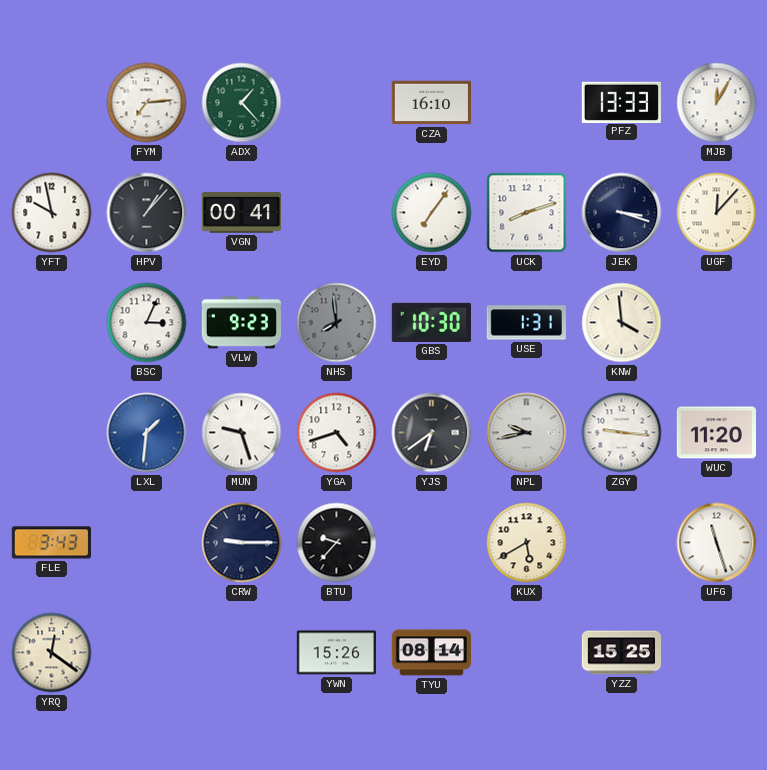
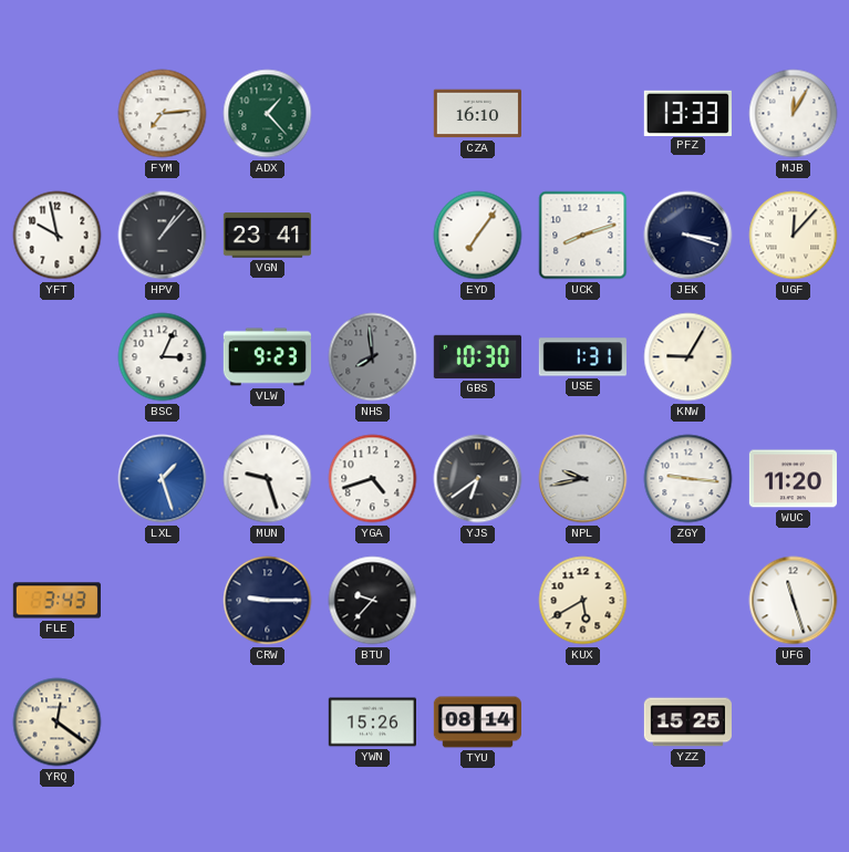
VGN: 00:41 -> 23:41 (267, 236)
KNW: 3:59 -> 9:05 (688, 357)
LXL: 1:31 -> 1:27 (163, 479)
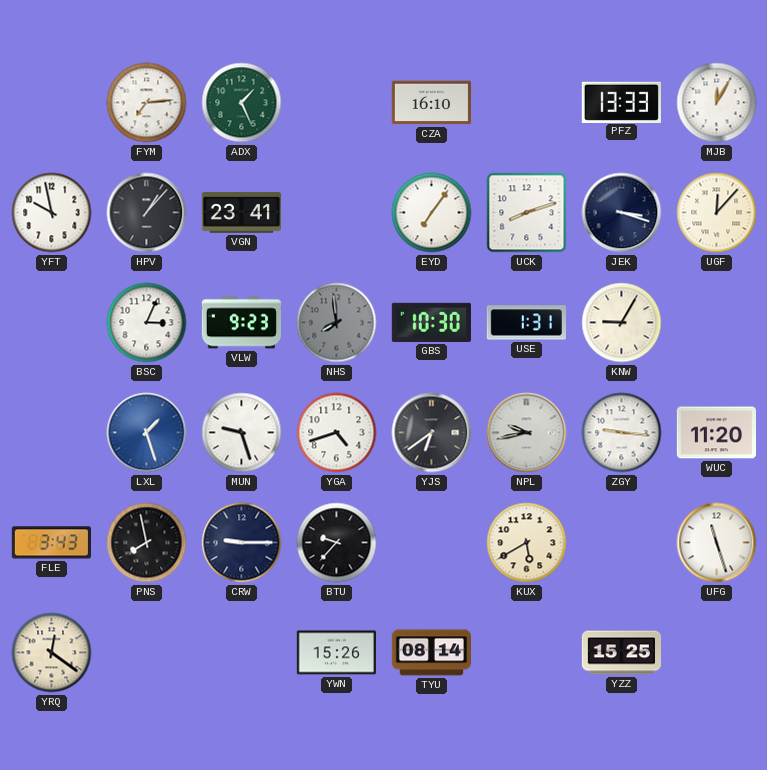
ADX: 1:23 -> 1:26 (242, 103)
PNS: none -> 7:58 (147, 543)
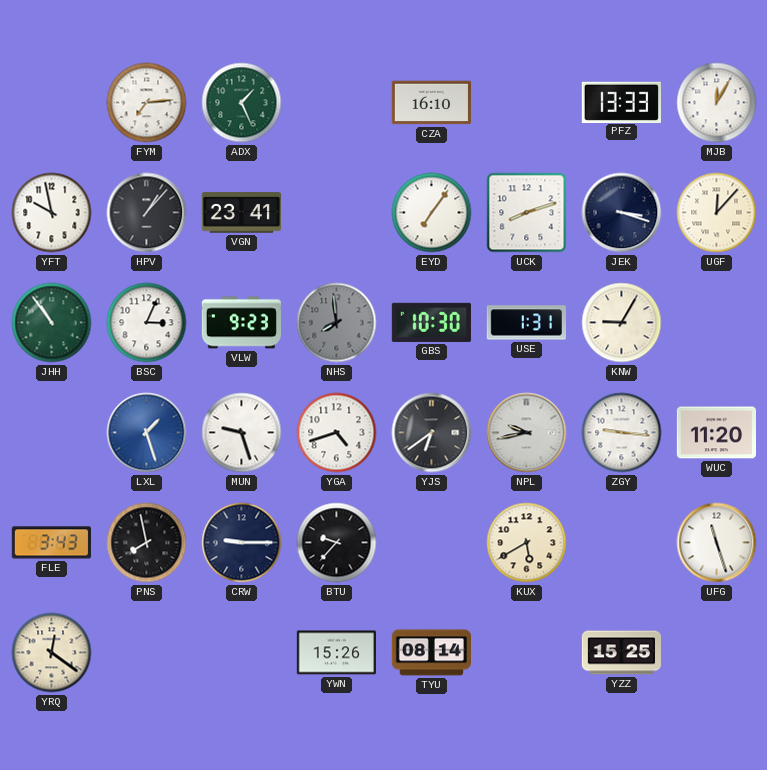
JHH: none -> 10:54 (52, 323)
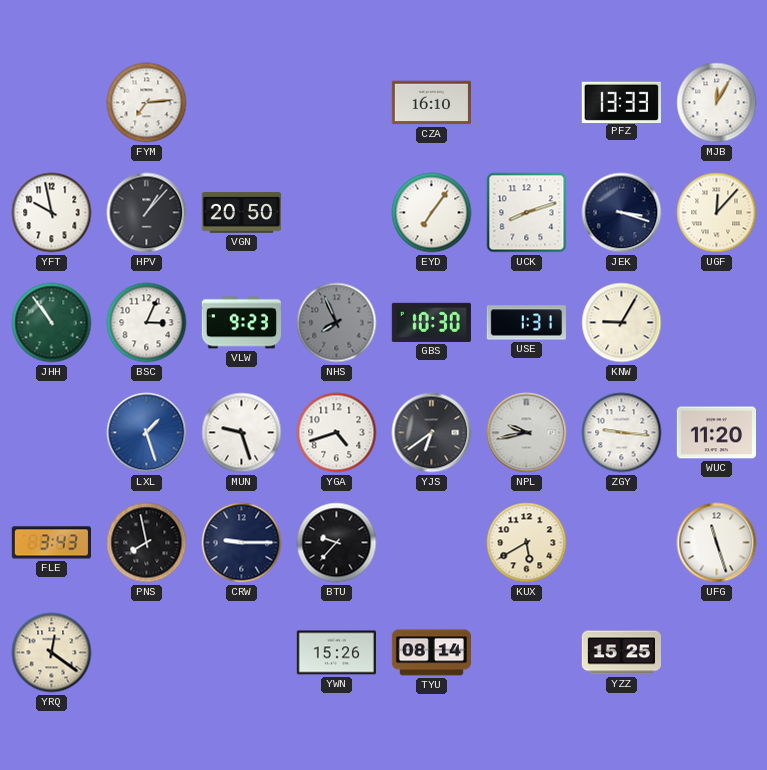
ADX: 1:26 -> none (242, 103)
VGN: 23:41 -> 20:50 (241, 213)
NHS: 7:59 -> 7:56 (337, 323)
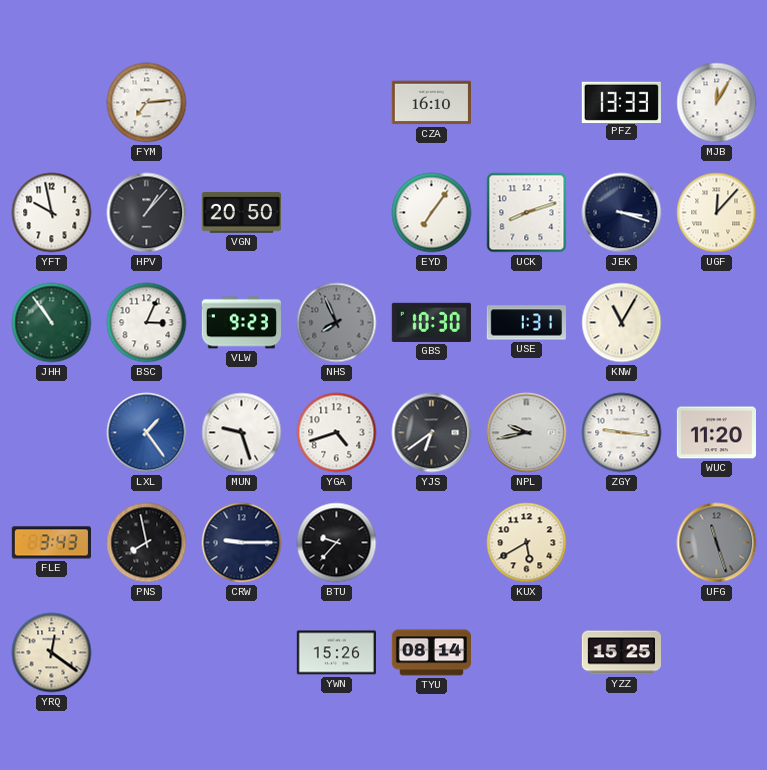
KNW: 9:05 -> 11:05 (622, 323)
LXL: 1:27 -> 1:24 (147, 433)
UFG dial: white -> grey (717, 543)
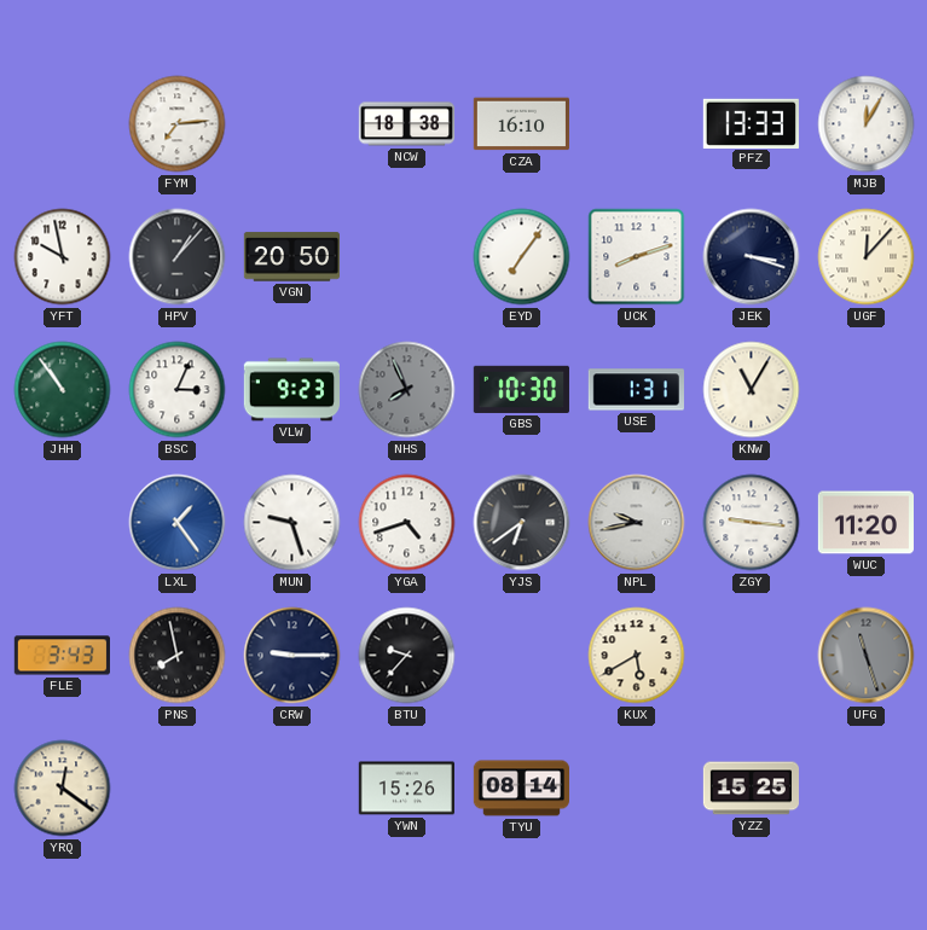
NCW: none -> 18:38 (406, 124)
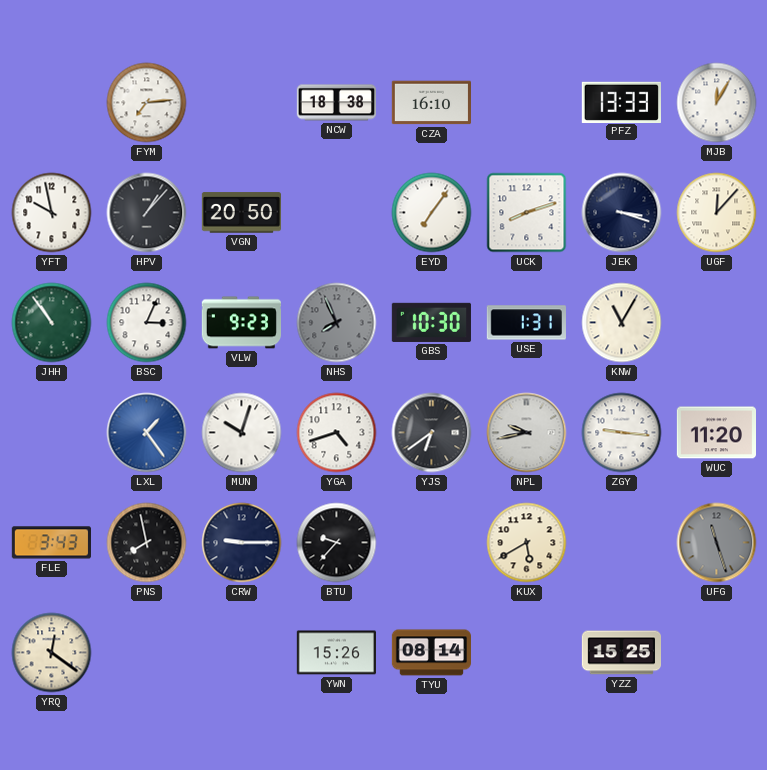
MUN: 9:27 -> 10:03 (242, 433)
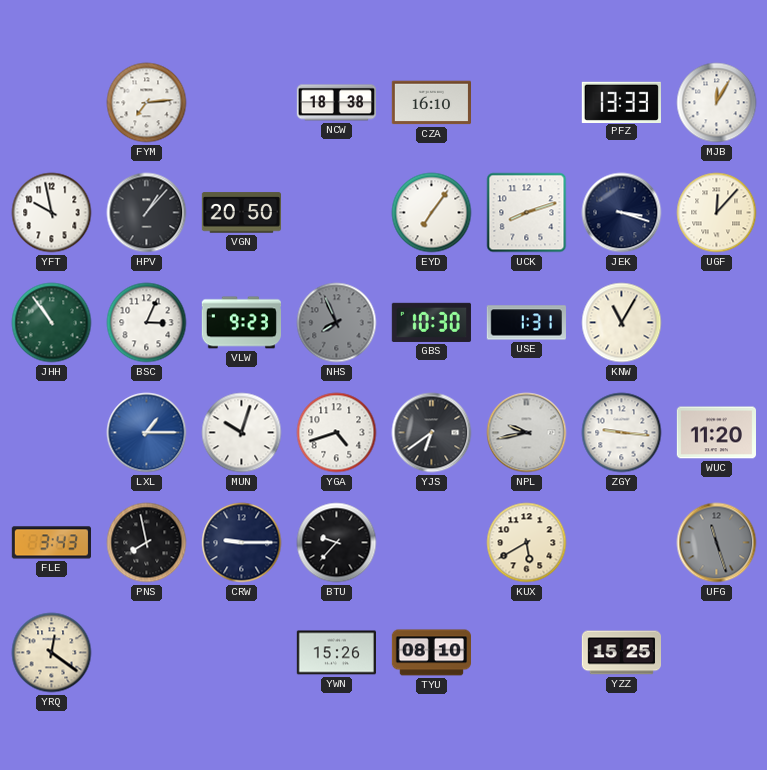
LXL: 1:24 -> 1:15 (147, 433)
TYU: 08:14 -> 08:10 (431, 653)
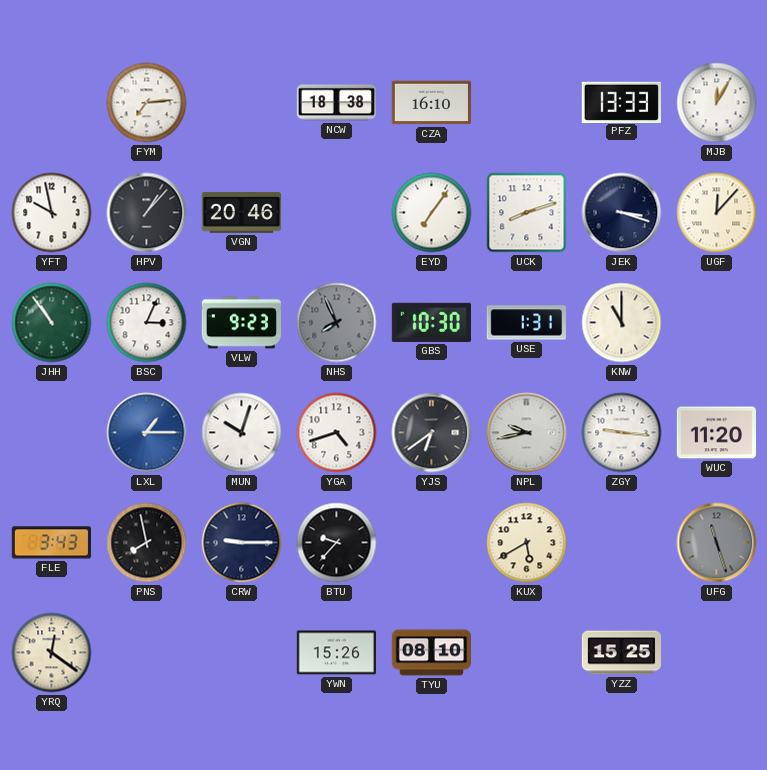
VGN: 20:50 -> 20:46 (241, 213)
KNW: 11:05 -> 11:00 (622, 323)
